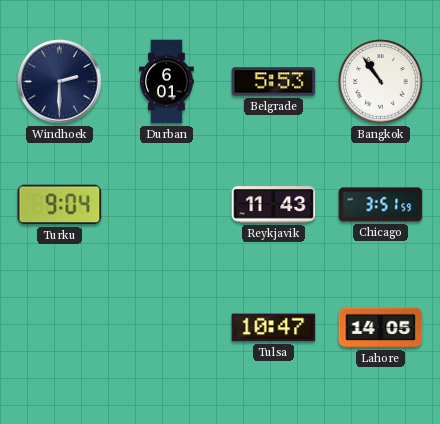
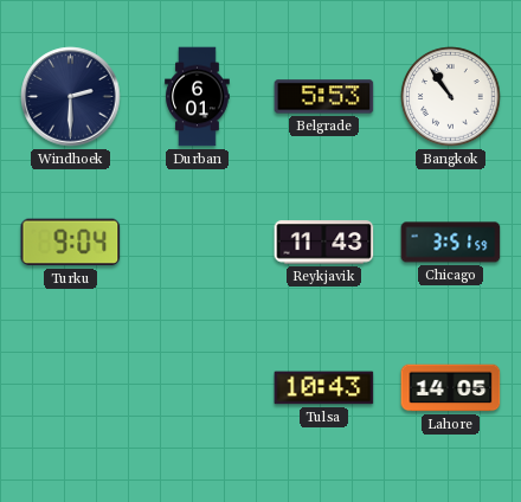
Tulsa: 10:47 -> 10:43 (324, 388)
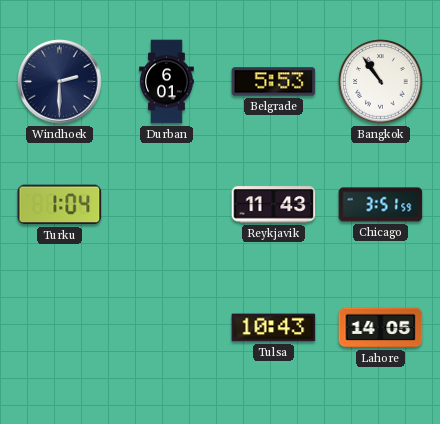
Turku: 9:04 -> 1:04 (60, 205)
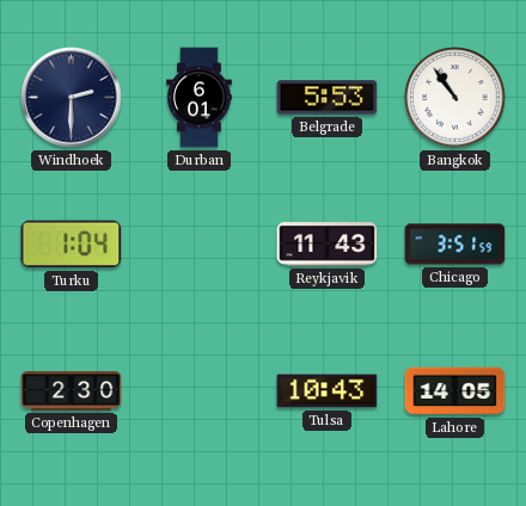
Copenhagen: none -> 2:30 (72, 391)
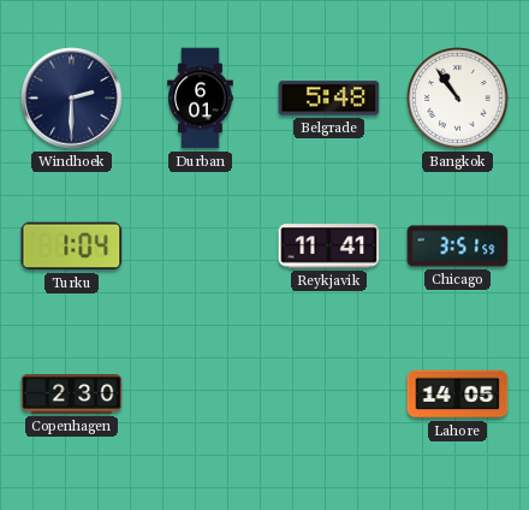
Belgrade: 5:53 -> 5:48 (329, 99)
Reykjavik: 11:43 -> 11:41 (329, 247)
Tulsa: 10:43 -> none (328, 391)
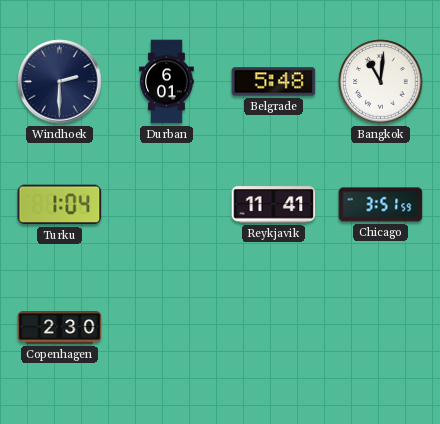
Bangkok: 10:54 -> 11:01 (381, 82)
Lahore: 14:05 -> none (458, 395)
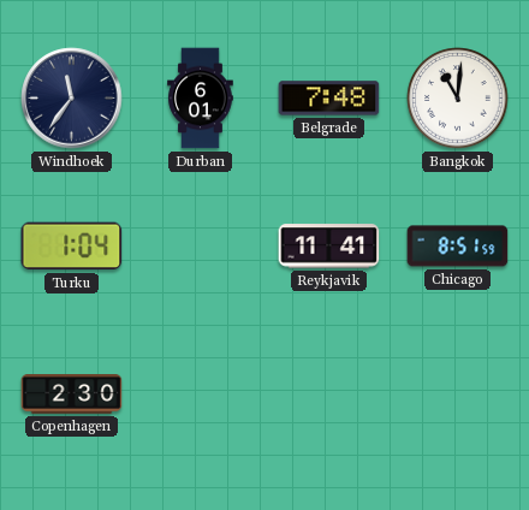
Windhoek: 2:30 -> 11:36 (72, 99)
Belgrade: 5:48 -> 7:48 (329, 99)
Chicago: 3:51 -> 8:51 (458, 247)
